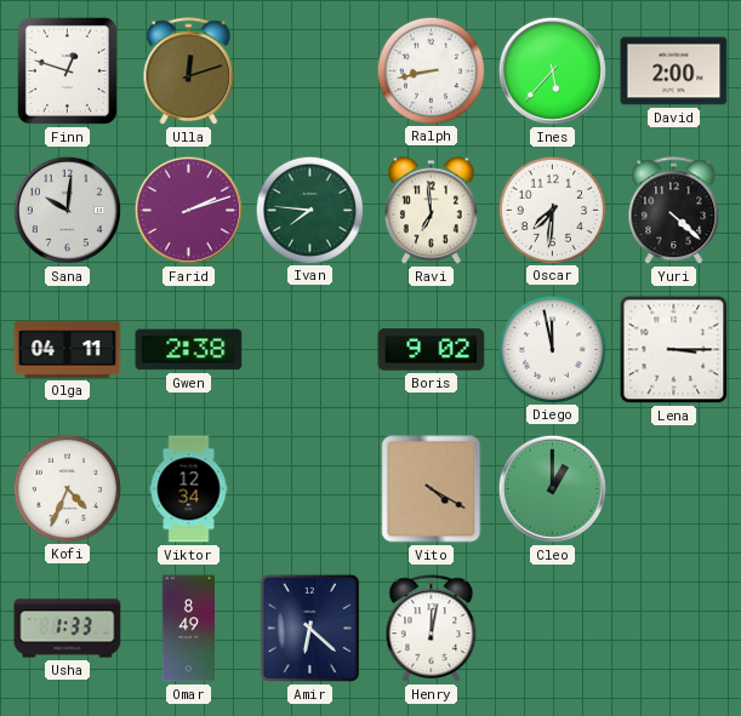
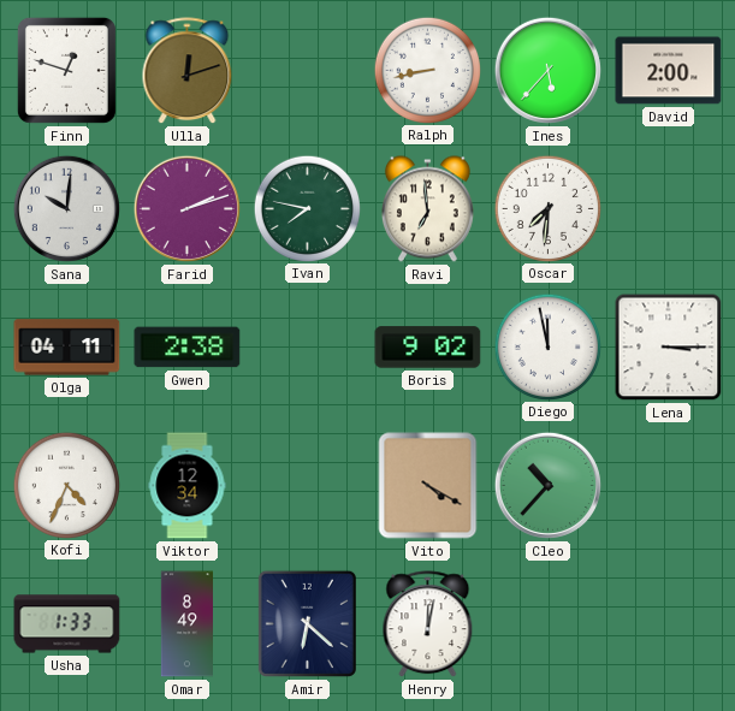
Ivan: 7:46 -> 7:47 (307, 208)
Yuri: 4:22 -> none (674, 211)
Cleo: 1:00 -> 10:37 (547, 485)
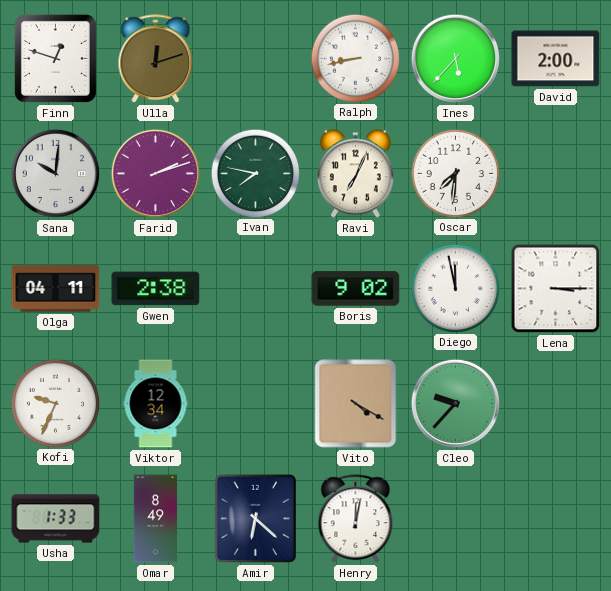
Ravi: 6:59 -> 7:04 (355, 174)
Kofi: 4:34 -> 9:34 (55, 403)
Cleo: 10:37 -> 9:37 (455, 403)
